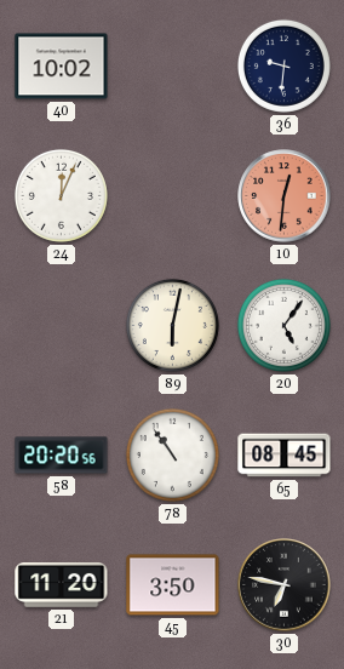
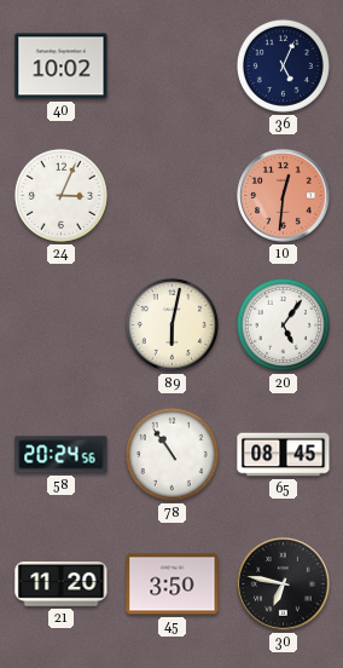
36: 9:31 -> 5:04 (283, 65)
24: 12:04 -> 3:04 (60, 195)
58: 20:20 -> 20:24 (62, 455)
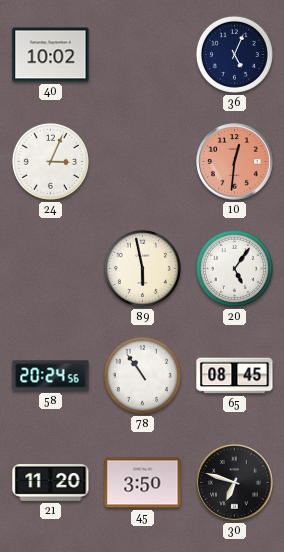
89: 6:02 -> 5:58 (142, 268)
30: 6:47 -> 6:48 (235, 483)
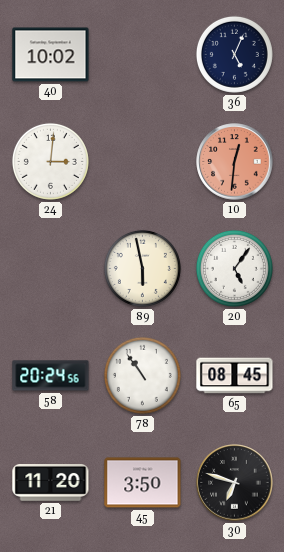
24: 3:04 -> 3:01 (50, 161)
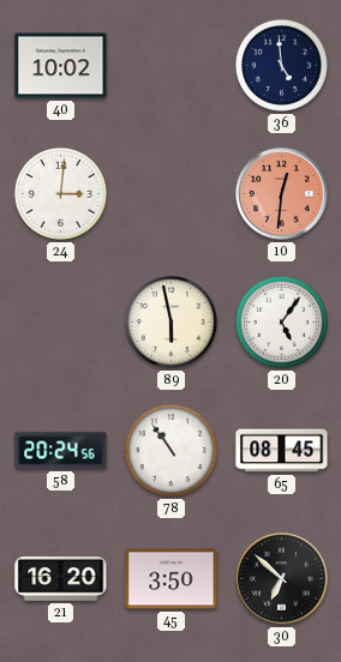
36: 5:04 -> 4:59 (281, 65)
21: 11:20 -> 16:20 (61, 579)
30: 6:48 -> 6:52 (282, 579)
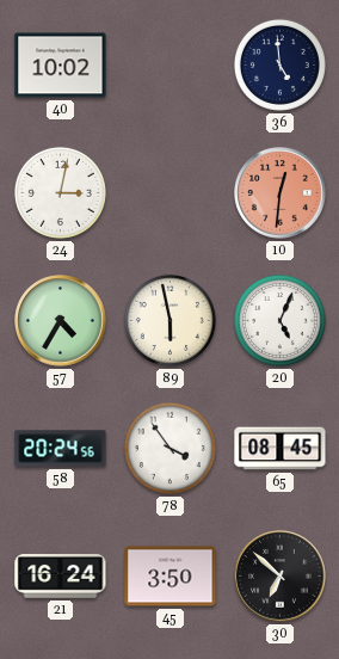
24: 3:01 -> 3:02 (60, 192)
57: none -> 4:35 (61, 321)
20: 5:06 -> 5:04 (279, 320)
78: 10:54 -> 3:54 (169, 448)
21: 16:20 -> 16:24 (61, 577)
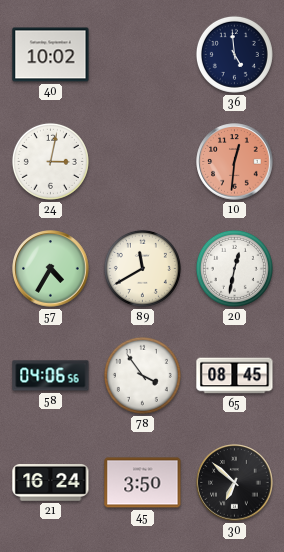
89: 5:58 -> 11:40 (142, 268)
20: 5:04 -> 12:32 (234, 268)
58: 20:24 -> 04:06 (51, 376)
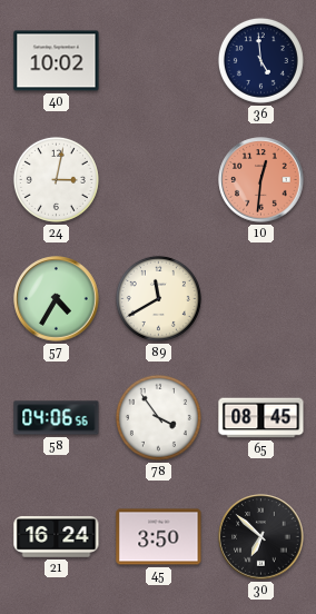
20: 12:32 -> none (234, 268)
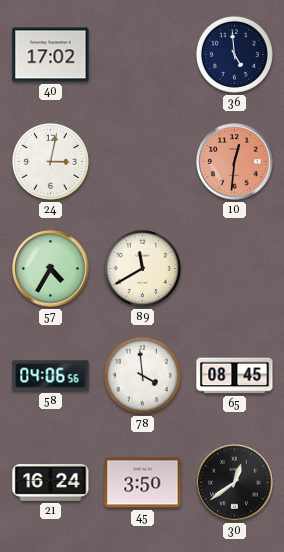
40: 10:02 -> 17:02 (51, 55)
78: 3:54 -> 3:59 (142, 375)
30: 6:52 -> 12:39 (235, 483)
